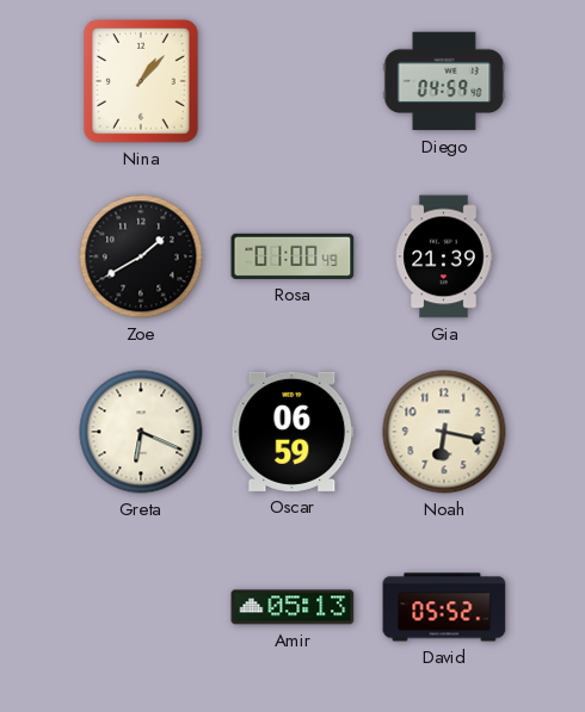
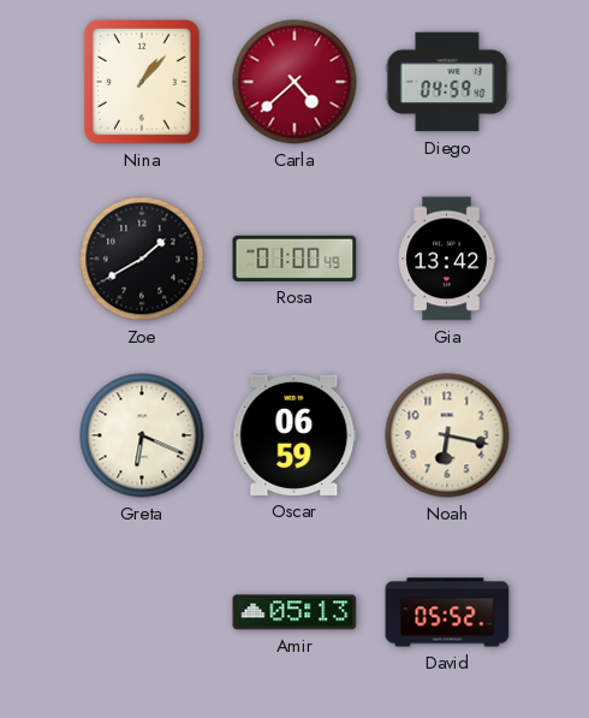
Carla: none -> 4:38 (294, 82)
Gia: 21:39 -> 13:42 (447, 259)
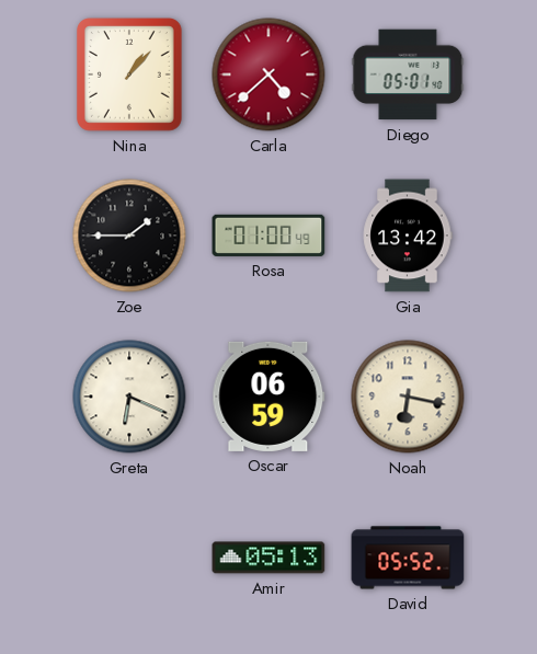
Diego: 04:59 -> 05:01 (408, 74)
Zoe: 1:40 -> 1:45 (129, 236)
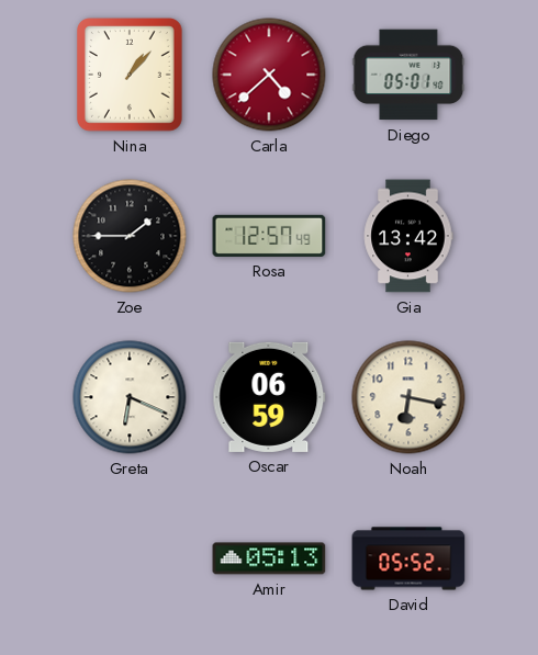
Rosa: 01:00 -> 12:57 (269, 236)
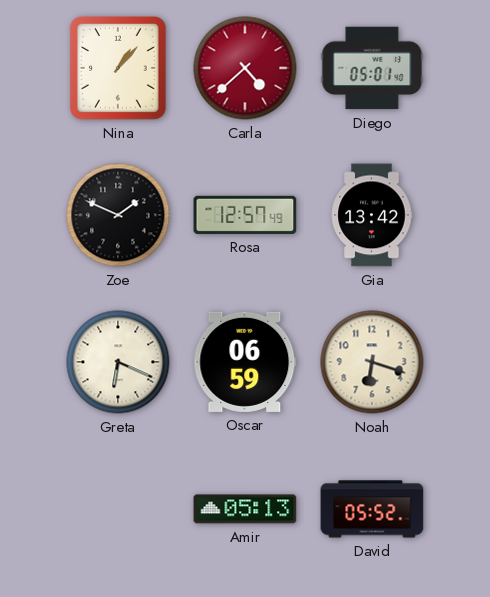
Zoe: 1:45 -> 1:49 (118, 215)
Noah: 6:17 -> 6:18 (372, 362)
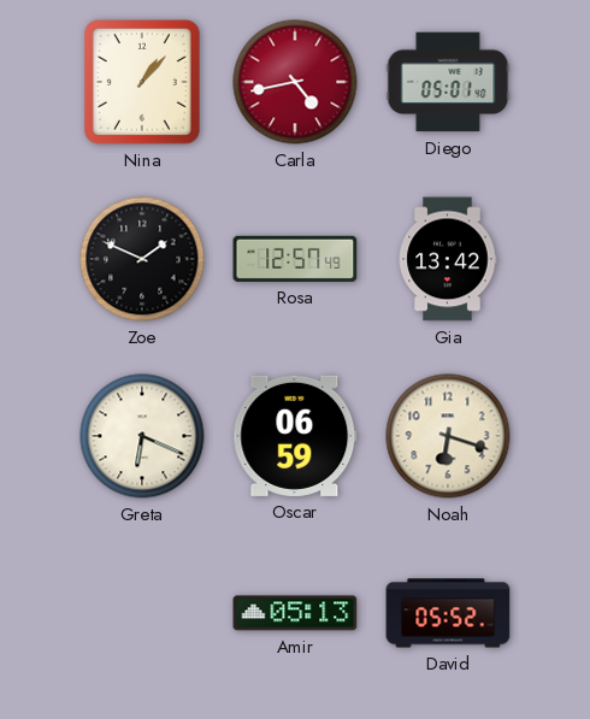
Carla: 4:38 -> 4:43 (295, 82)
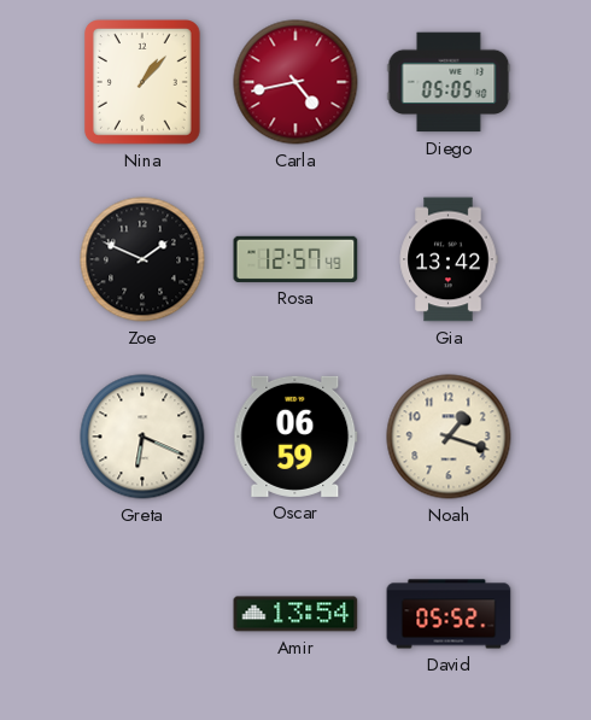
Diego: 05:01 -> 05:05 (449, 82)
Noah: 6:18 -> 1:18 (449, 437)
Amir: 05:13 -> 13:54 (295, 614)
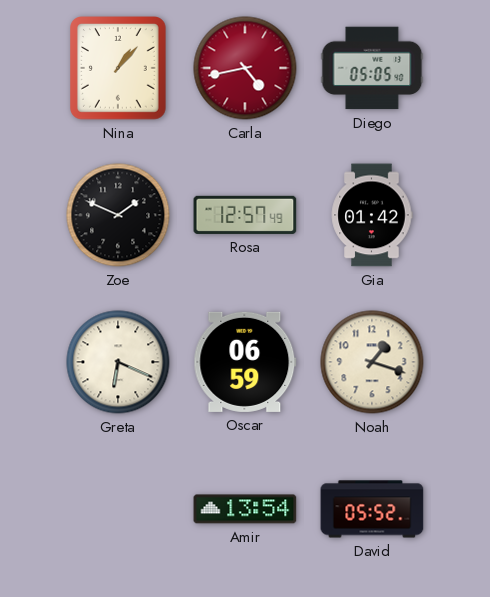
Gia: 13:42 -> 01:42 (372, 215)
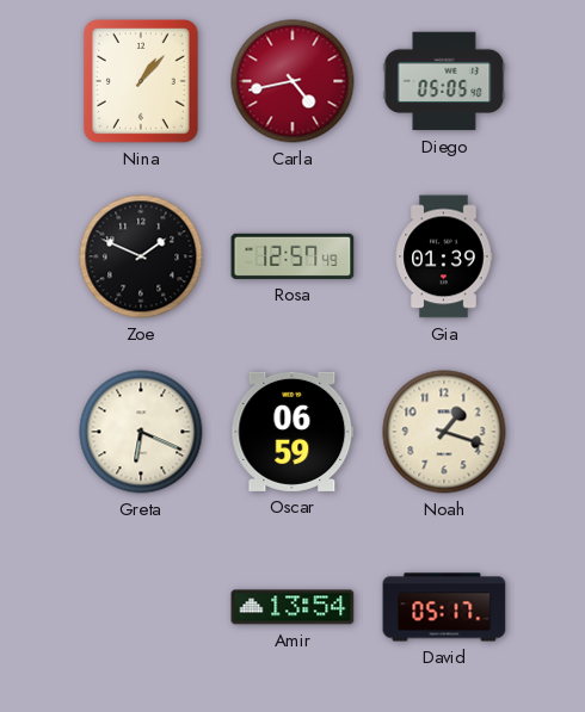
Gia: 01:42 -> 01:39 (444, 256)
David: 05:52 -> 05:17 (444, 607)
